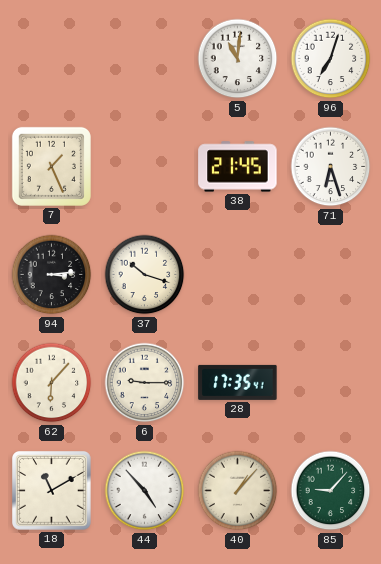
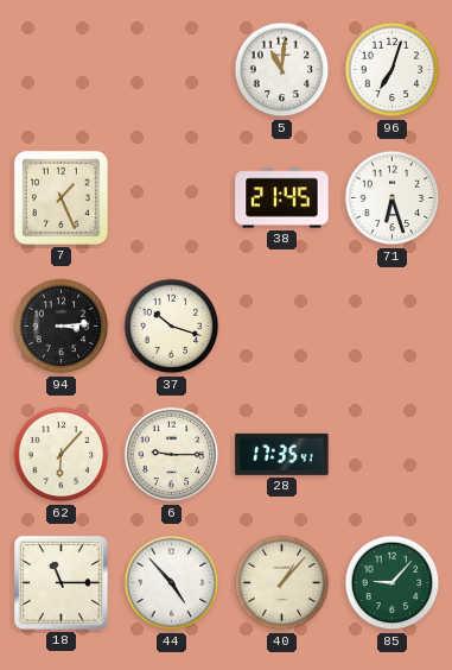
18: 11:10 -> 11:15 (62, 583)
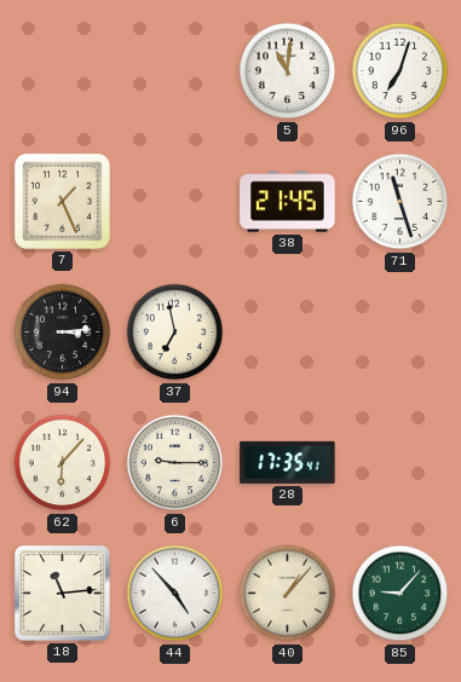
71: 6:27 -> 11:27 (401, 202)
37: 10:18 -> 6:58 (175, 333)
18: 11:15 -> 11:14 (63, 594)
